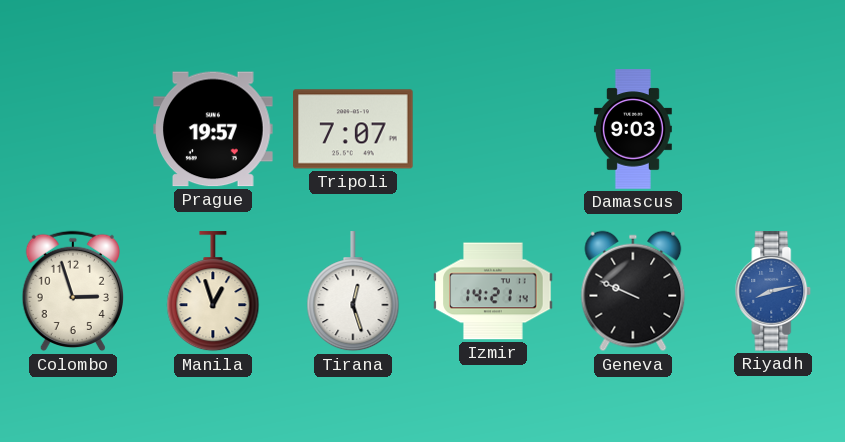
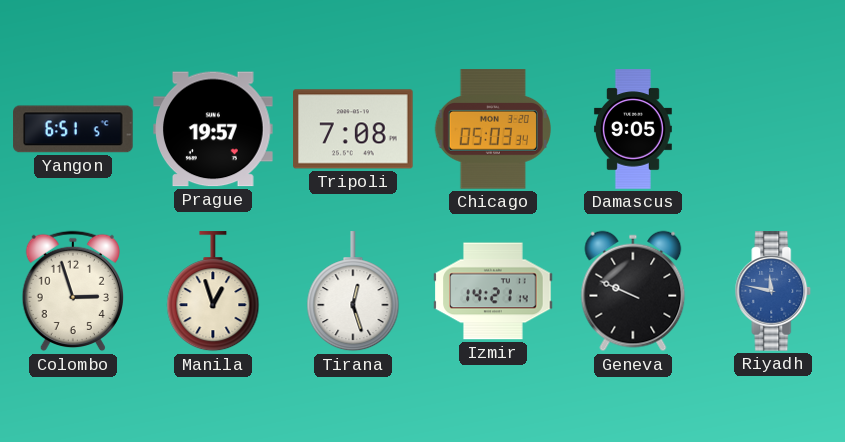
Yangon: none -> 6:51 (73, 129)
Tripoli: 7:07 -> 7:08 (353, 129)
Chicago: none -> 05:03 (493, 129)
Damascus: 9:03 -> 9:05 (633, 129)
Riyadh: 8:13 -> 11:47 (773, 291)
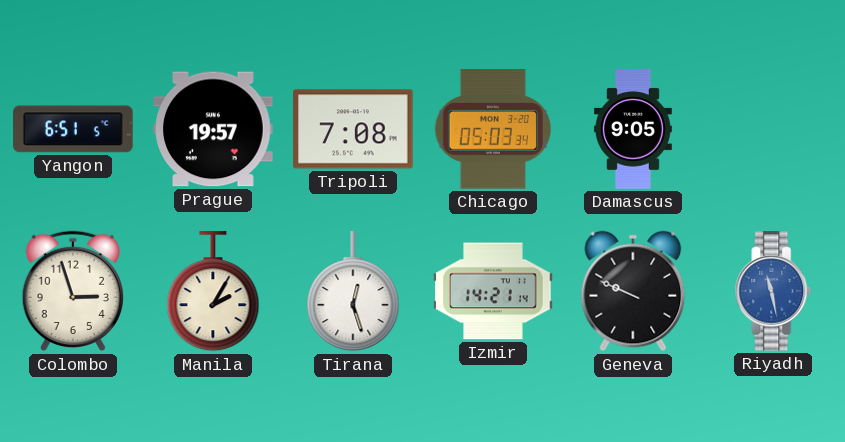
Manila: 12:57 -> 2:05 (213, 292)
Riyadh: 11:47 -> 11:28 (773, 291)
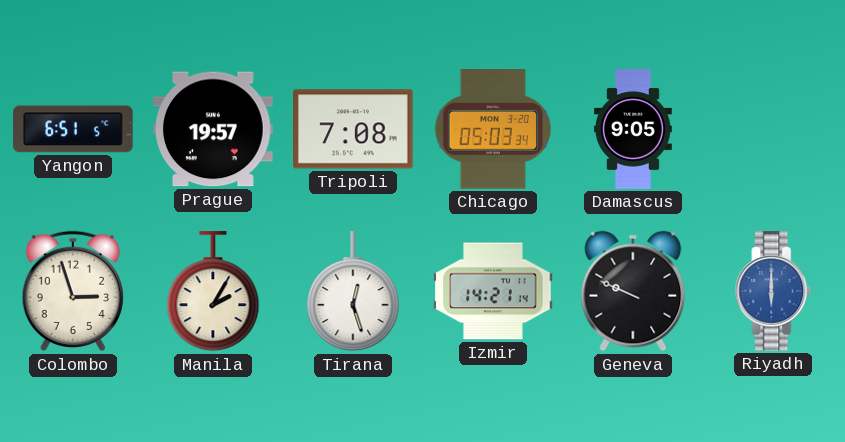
Riyadh: 11:28 -> 6:00 (773, 291)
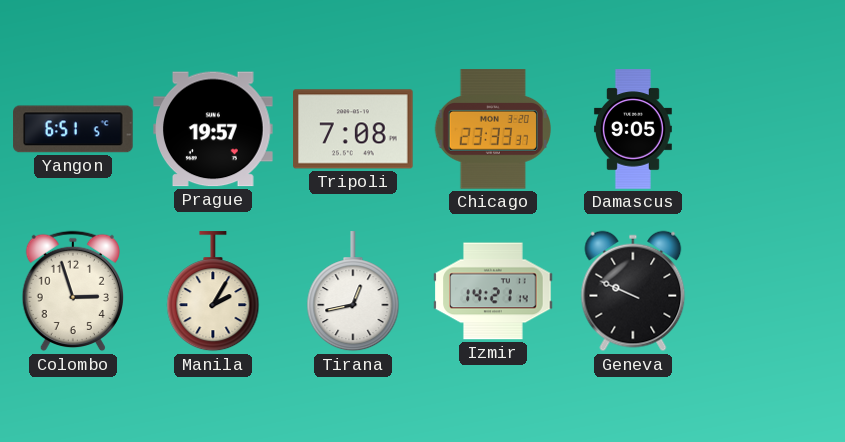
Chicago: 05:03 -> 23:33 (493, 129)
Tirana: 12:27 -> 12:43 (353, 292)
Riyadh: 6:00 -> none (773, 291)
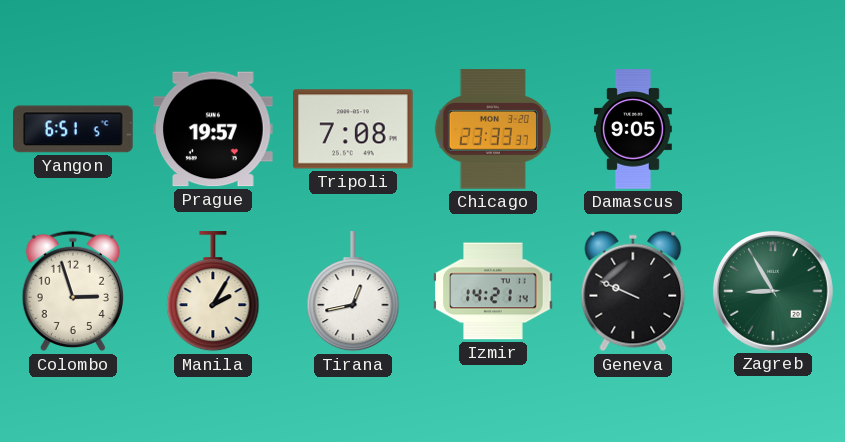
Zagreb: none -> 8:55 (773, 291)
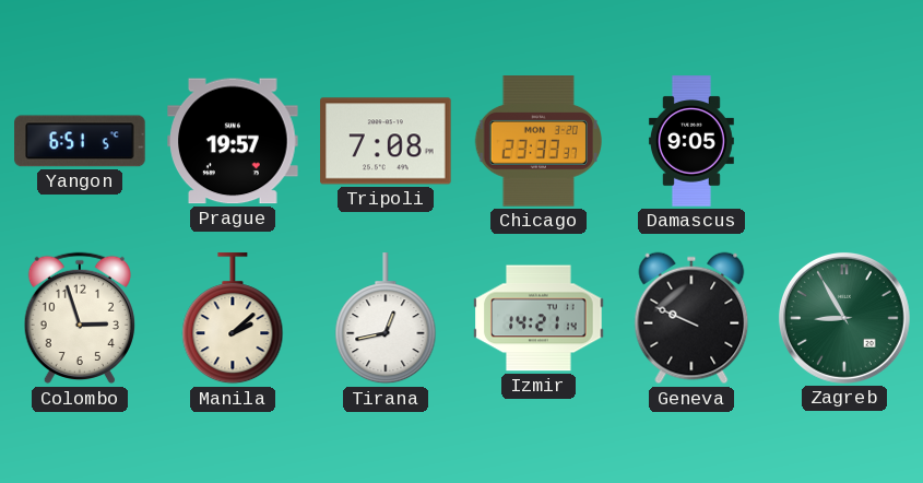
Manila: 2:05 -> 2:08 (233, 319)
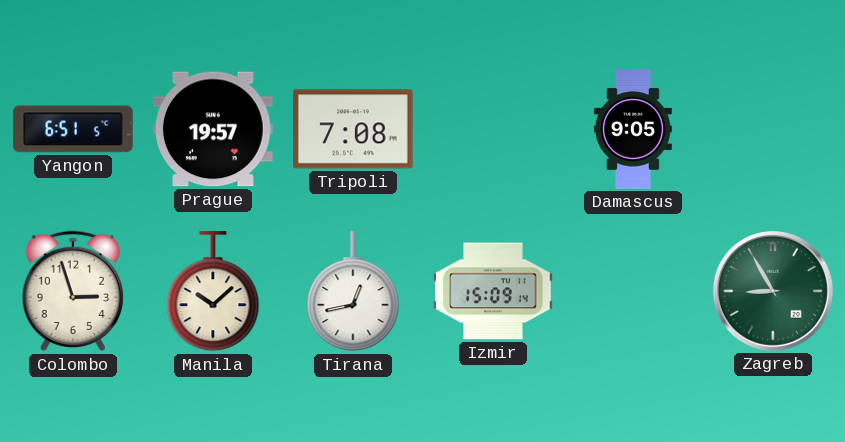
Chicago: 23:33 -> none (539, 141)
Manila: 2:08 -> 10:08 (213, 292)
Izmir: 14:21 -> 15:09 (493, 291)
Geneva: 9:49 -> none (691, 318)
